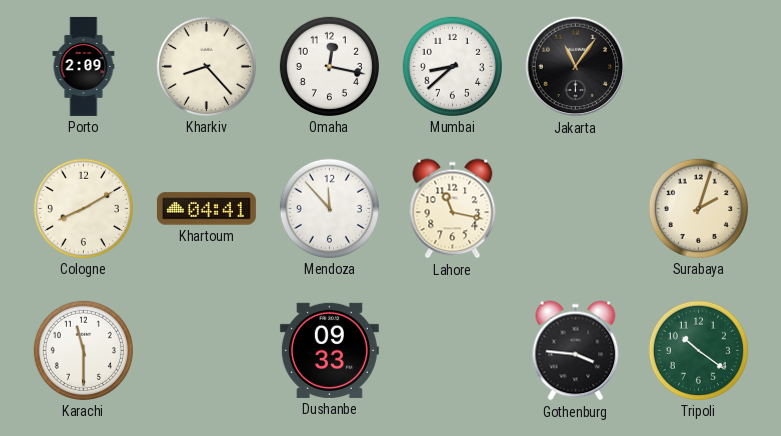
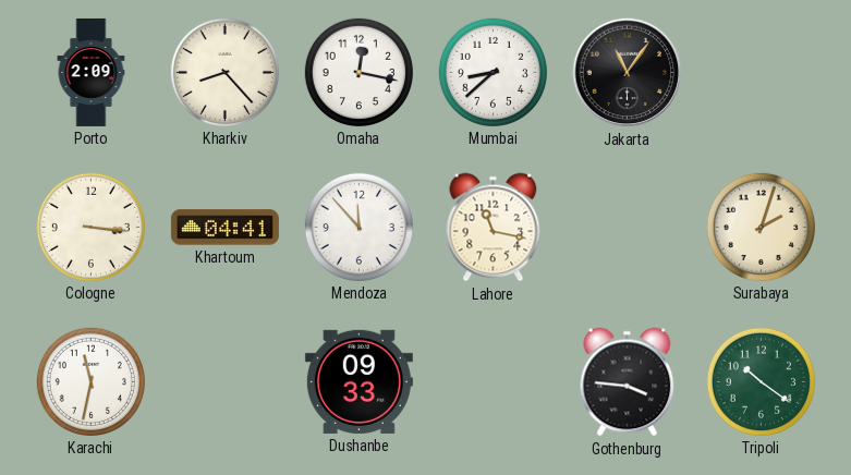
Cologne: 8:10 -> 3:16 (90, 227)
Karachi: 11:30 -> 11:32 (90, 381)
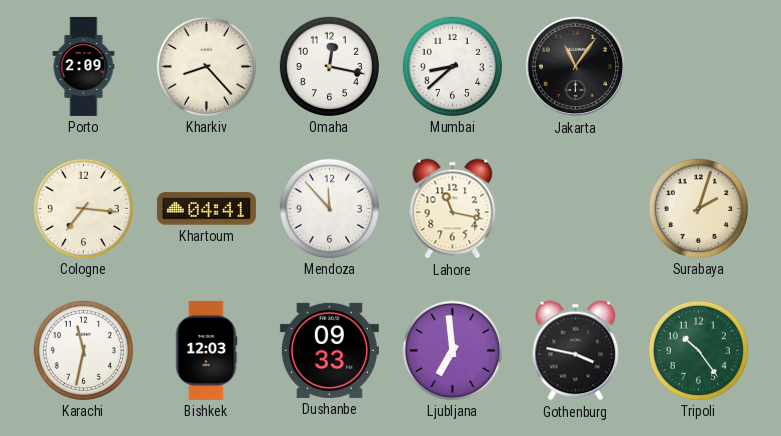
Cologne: 3:16 -> 7:16 (83, 208)
Bishkek: none -> 12:03 (206, 350)
Ljubljana: none -> 6:59 (452, 350)
Gothenburg: 3:46 -> 3:47 (576, 351)
Tripoli: 10:21 -> 10:24 (698, 350)
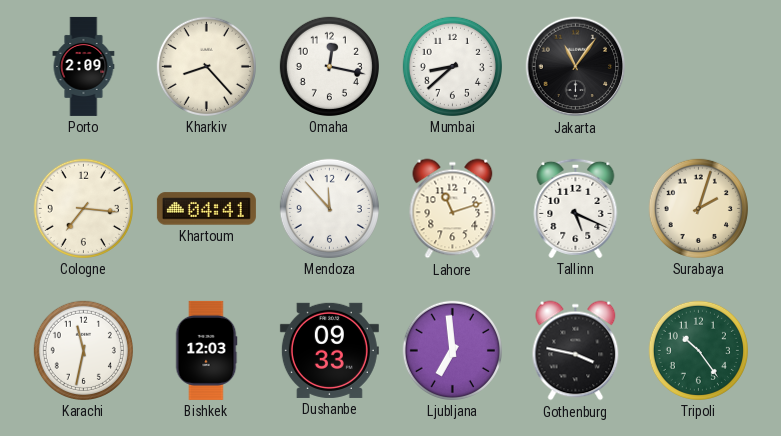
Lahore: 11:17 -> 11:12 (453, 209)
Tallinn: none -> 5:19 (576, 208)
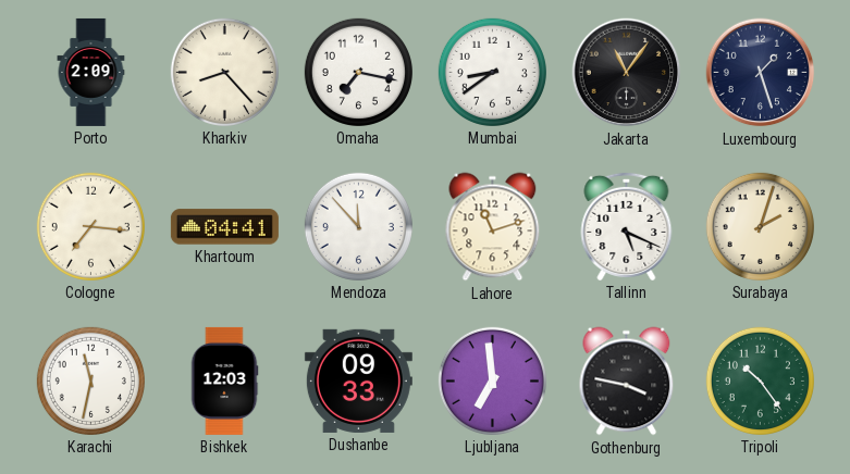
Omaha: 12:17 -> 7:17 (358, 72)
Mumbai: 8:38 -> 8:39 (492, 72)
Luxembourg: none -> 1:27 (761, 73)
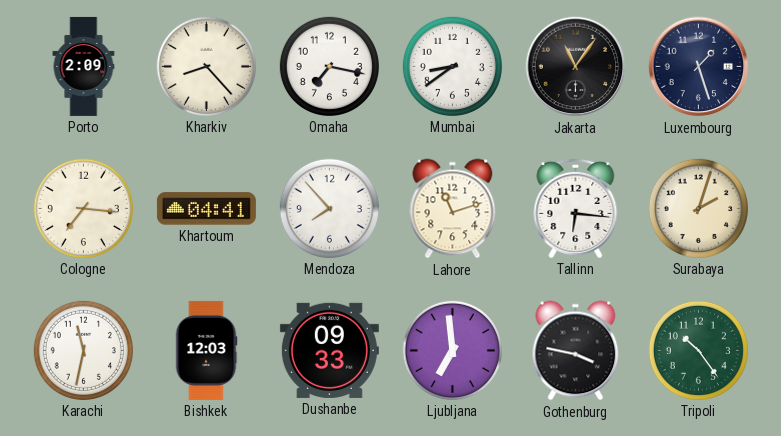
Mendoza: 11:53 -> 7:53 (329, 208)
Tallinn: 5:19 -> 6:16 (576, 208)
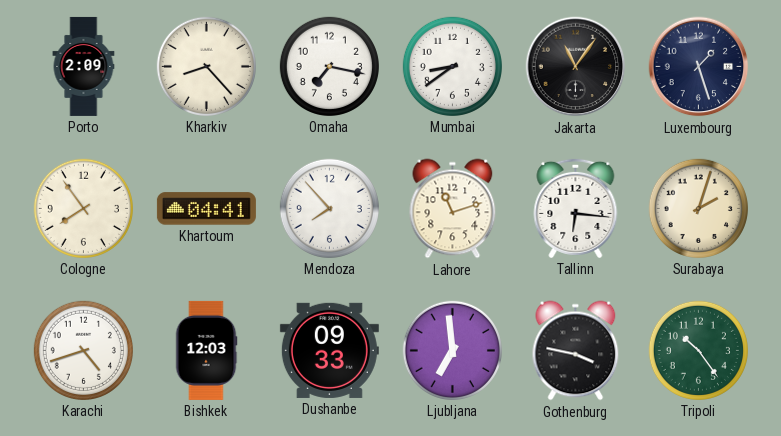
Cologne: 7:16 -> 7:54 (83, 208)
Karachi: 11:32 -> 4:42 (83, 350)
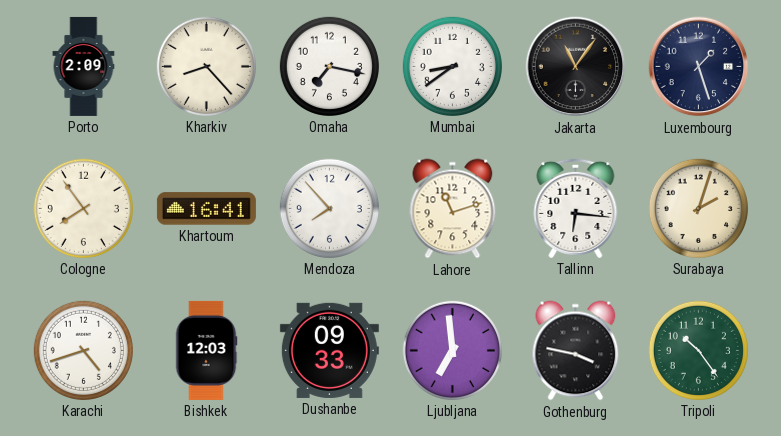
Khartoum: 04:41 -> 16:41 (206, 209)
